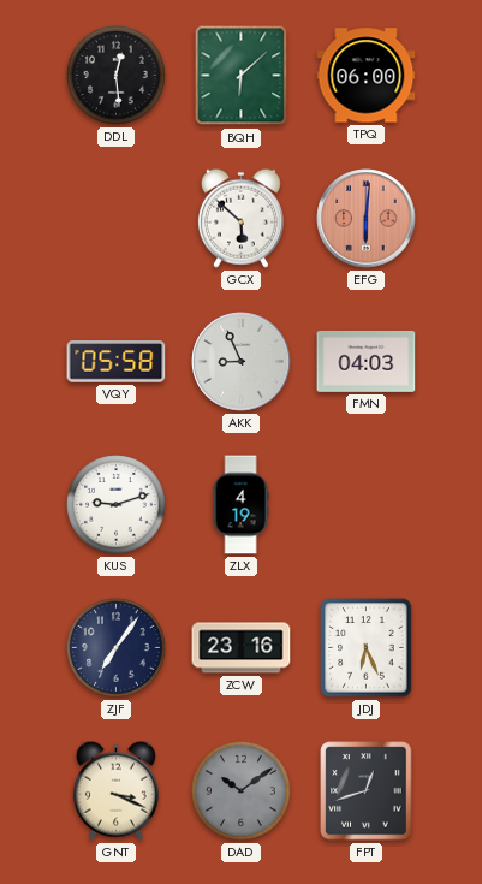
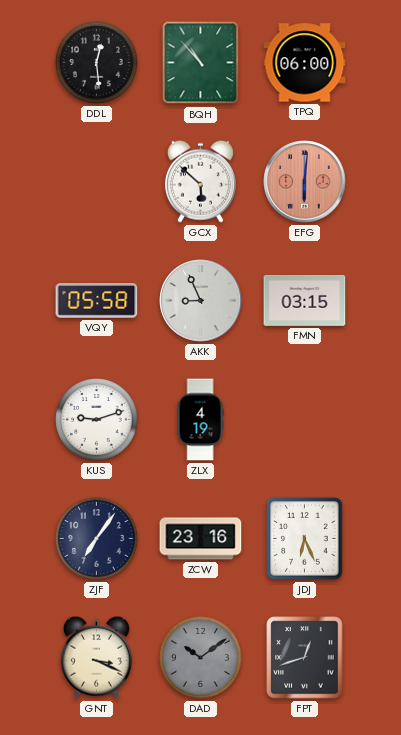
BQH: 6:08 -> 10:53 (201, 63)
FMN: 04:03 -> 03:15 (305, 300)
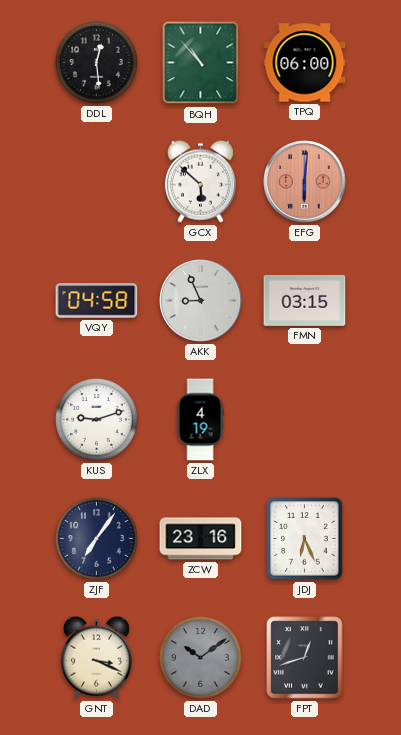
VQY: 05:58 -> 04:58 (97, 301)
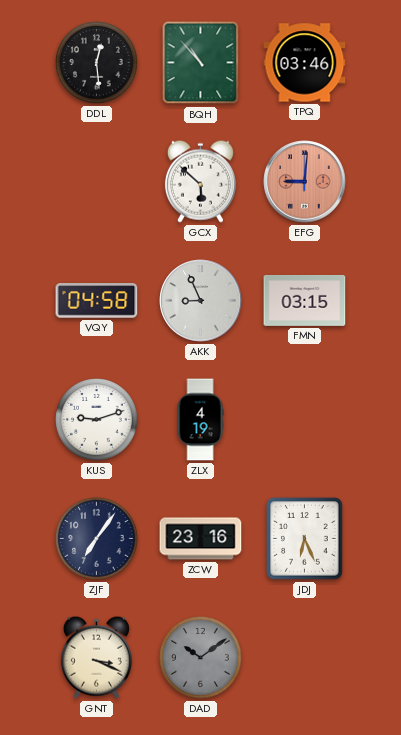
TPQ: 06:00 -> 03:46 (305, 63)
EFG: 6:01 -> 9:01 (305, 182)
FPT: 12:42 -> none (305, 658)
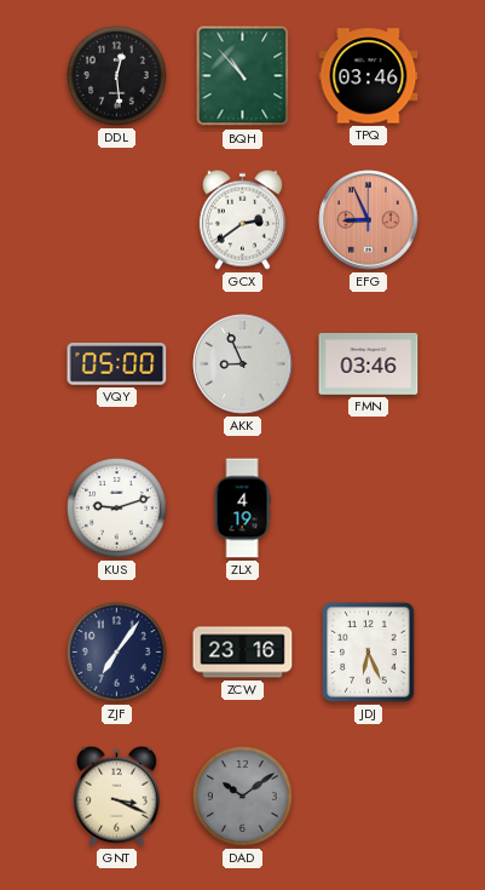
GCX: 5:52 -> 2:39 (242, 219)
EFG: 9:01 -> 8:56 (369, 220)
VQY: 04:58 -> 05:00 (117, 364)
FMN: 03:15 -> 03:46 (369, 363)
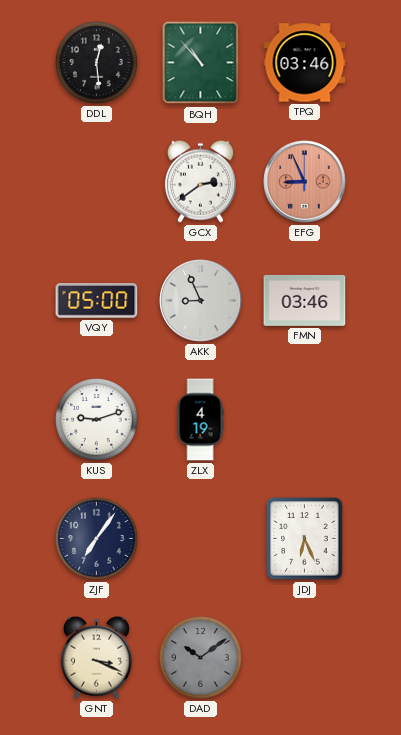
ZCW: 23:16 -> none (243, 653)
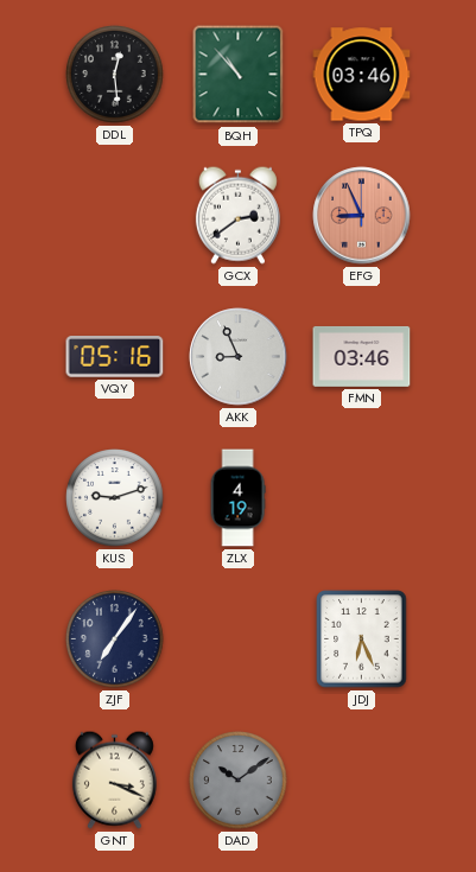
VQY: 05:00 -> 05:16 (115, 357)
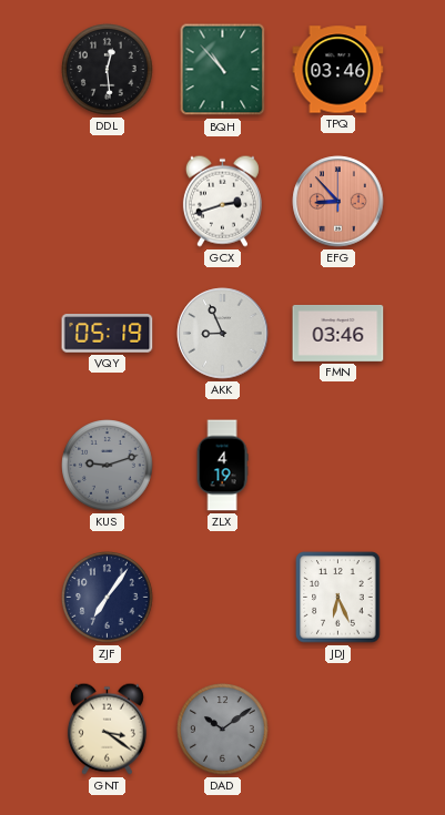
GCX: 2:39 -> 2:42 (222, 201)
EFG: 8:56 -> 8:53 (338, 202)
VQY: 05:16 -> 05:19 (108, 334)
KUS dial: white -> grey (108, 466)
GNT: 3:19 -> 3:21 (107, 729)
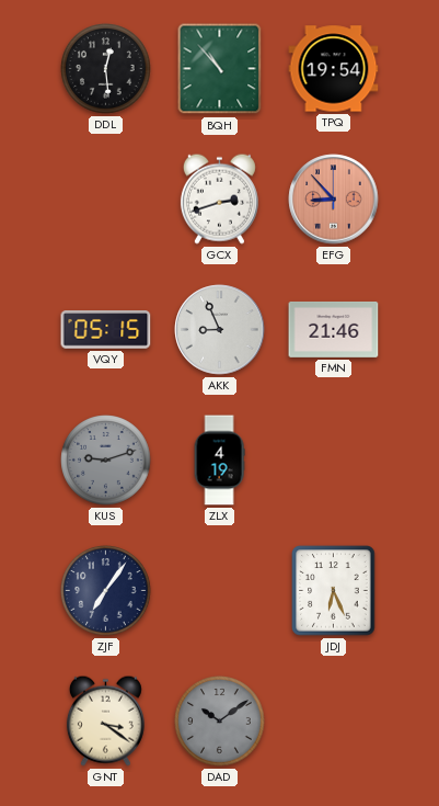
TPQ: 03:46 -> 19:54 (334, 69)
VQY: 05:19 -> 05:15 (106, 330)
FMN: 03:46 -> 21:46 (334, 329)
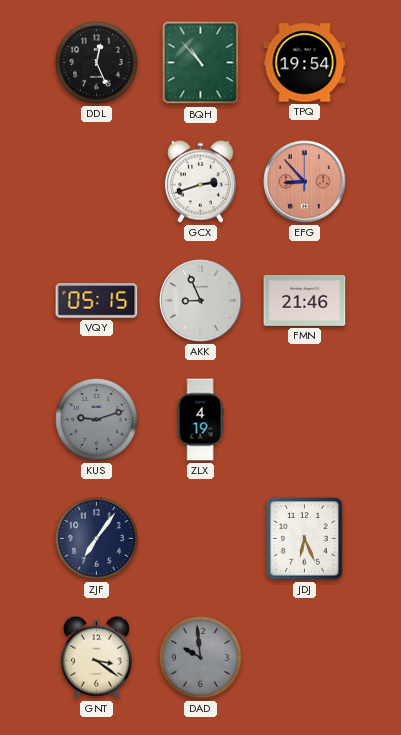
DDL: 12:29 -> 12:26 (97, 63)
DAD: 10:09 -> 9:59 (201, 658)
